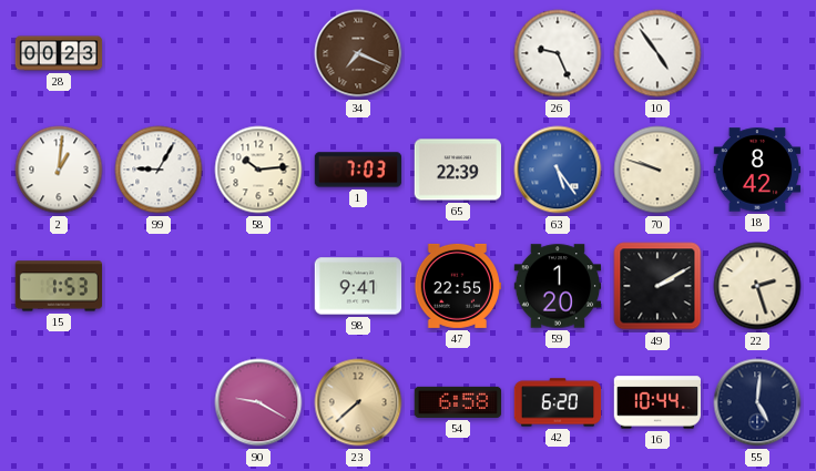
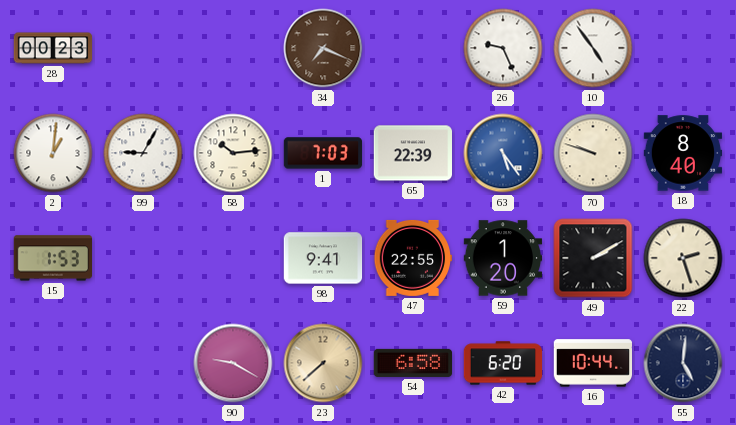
18: 8:42 -> 8:40 (683, 153)
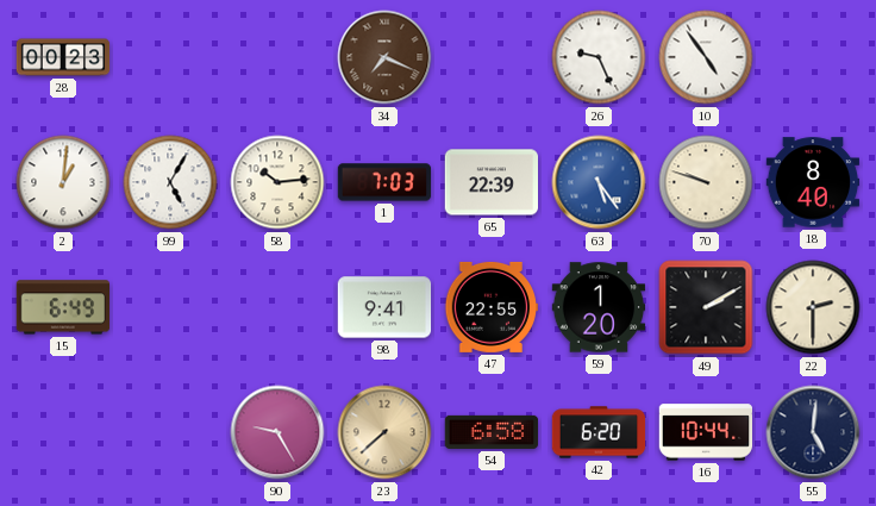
99: 9:05 -> 5:05 (170, 182)
15: 1:53 -> 6:49 (62, 307)
22: 2:27 -> 2:30 (813, 307)
90: 9:20 -> 9:25 (277, 432)
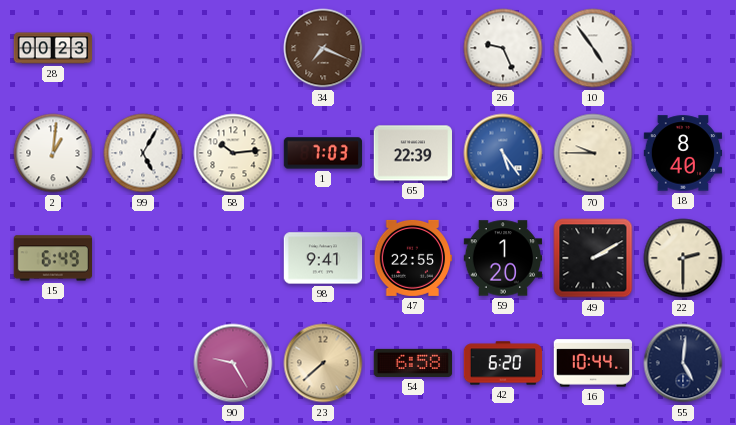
70: 9:48 -> 9:45 (593, 153)
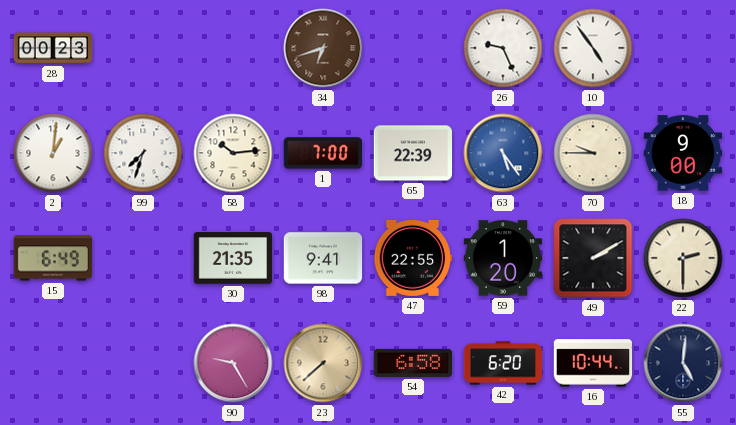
34: 7:19 -> 6:42 (323, 48)
99: 5:05 -> 7:33 (143, 153)
1: 7:03 -> 7:00 (323, 153)
18: 8:40 -> 9:00 (683, 153)
30: none -> 21:35 (233, 258)
